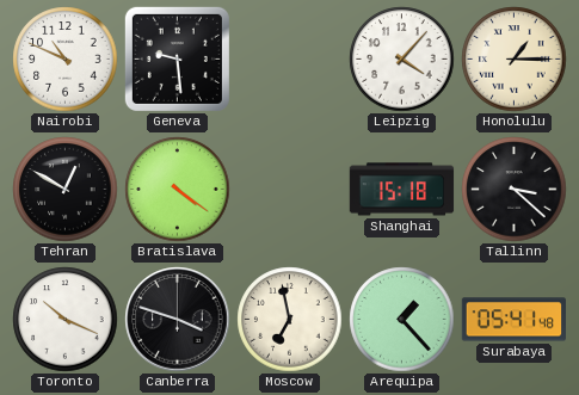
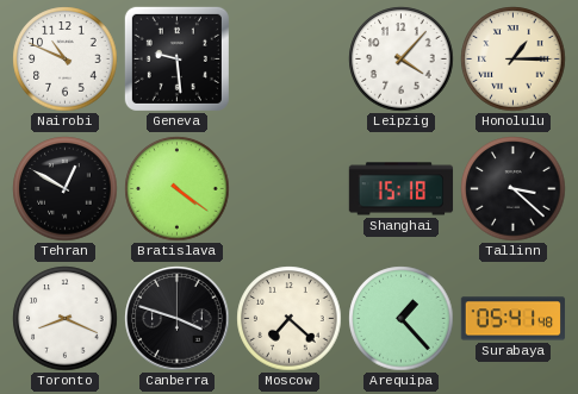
Toronto: 10:19 -> 8:19 (66, 319)
Moscow: 6:58 -> 7:22 (290, 319)
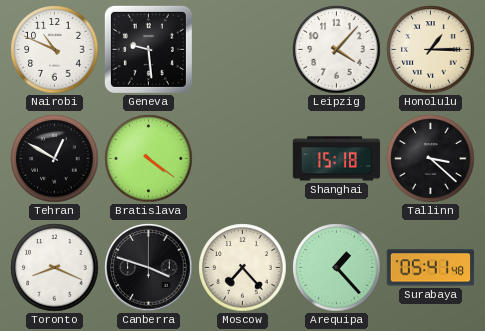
Moscow: 7:22 -> 7:23 (243, 268)
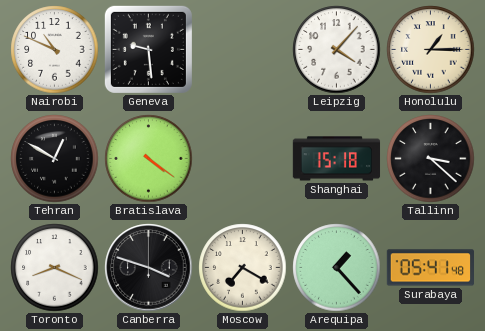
Moscow: 7:23 -> 7:20 (243, 268)
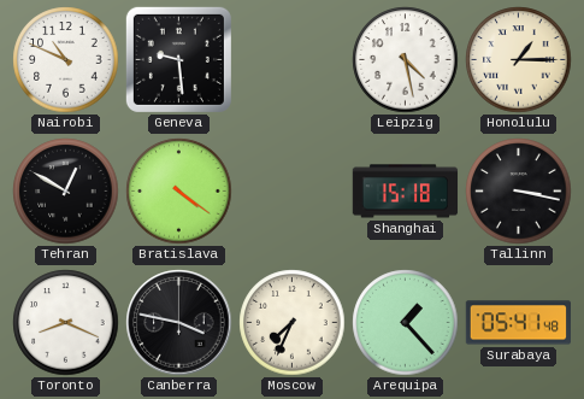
Leipzig: 4:07 -> 4:28 (406, 60)
Tallinn: 3:22 -> 3:17 (519, 192)
Canberra: 3:48 -> 3:47 (179, 323)
Moscow: 7:20 -> 7:34 (293, 323)
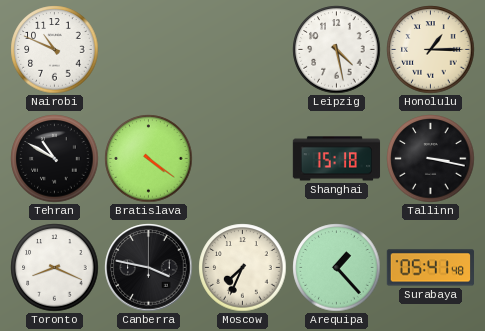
Geneva: 9:29 -> none (178, 59)
Tehran: 12:50 -> 10:50 (55, 159)
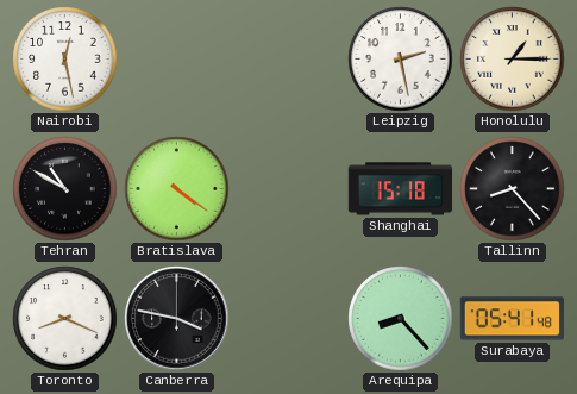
Nairobi: 10:49 -> 12:28 (65, 60)
Leipzig: 4:28 -> 2:28 (401, 60)
Tallinn: 3:17 -> 8:23 (513, 189)
Moscow: 7:34 -> none (243, 268)
Arequipa: 1:23 -> 8:23 (401, 319)
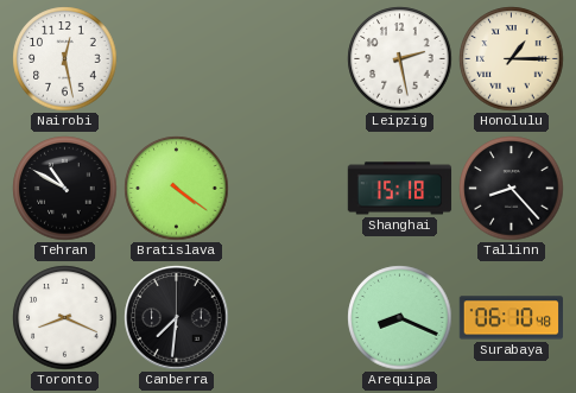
Canberra: 3:47 -> 7:31 (177, 318)
Arequipa: 8:23 -> 8:19 (400, 318)
Surabaya: 05:41 -> 06:10 (511, 318)
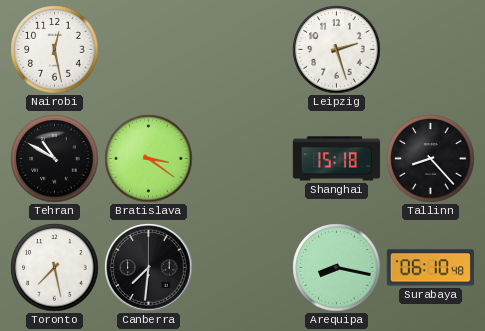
Leipzig: 2:28 -> 2:27 (337, 50)
Honolulu: 1:15 -> none (512, 59)
Bratislava: 4:21 -> 3:21 (149, 159)
Toronto: 8:19 -> 7:28 (55, 268)
Arequipa: 8:19 -> 8:17 (337, 268)
